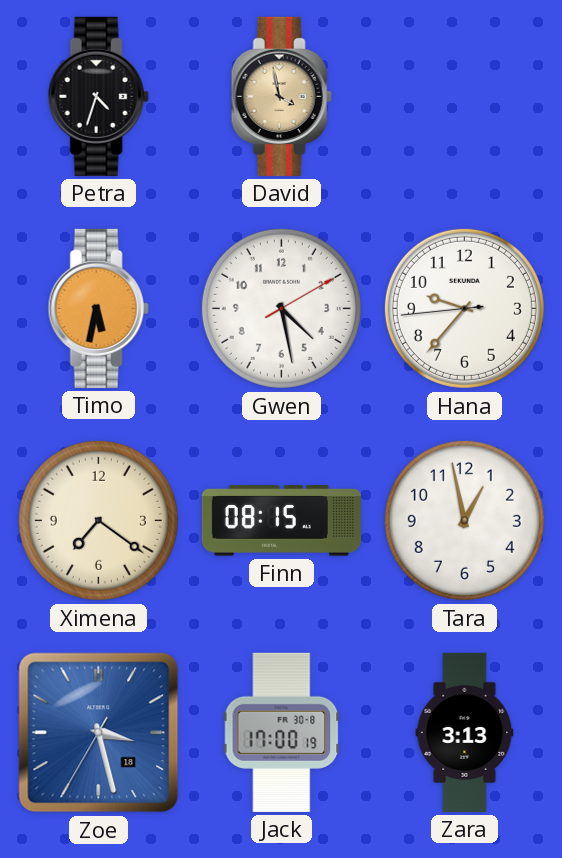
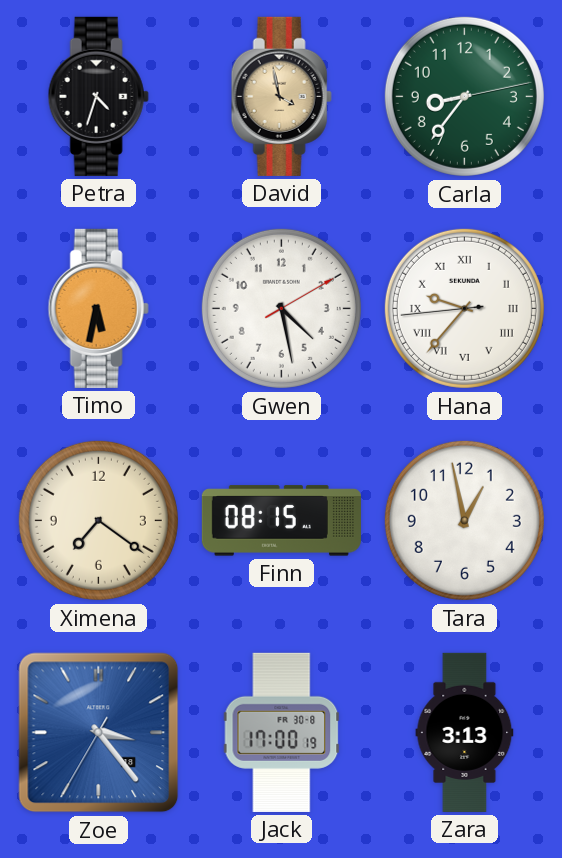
Carla: none -> 8:36 (464, 96)
Hana numerals: Arabic -> Roman (464, 308)
Zoe: 3:27 -> 3:23 (99, 733)
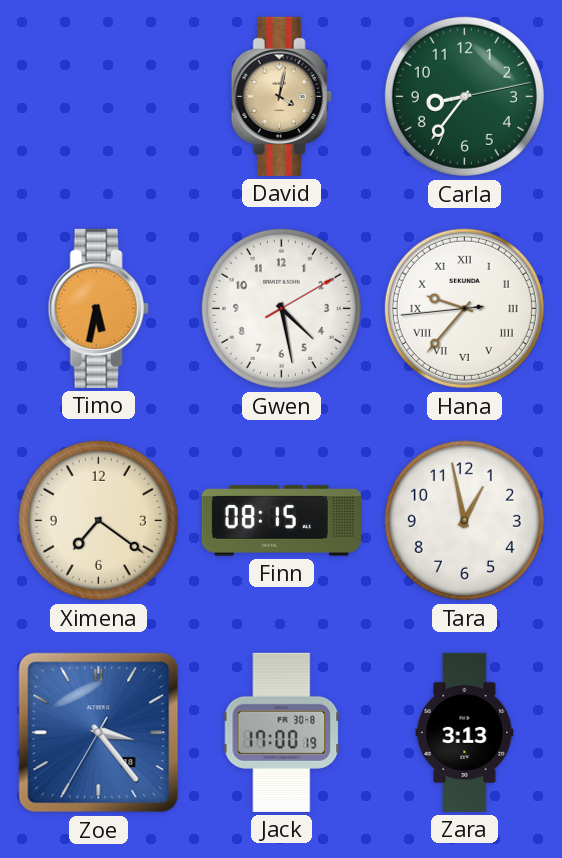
Petra: 4:33 -> none (98, 96)
David: 3:58 -> 4:02 (281, 96)
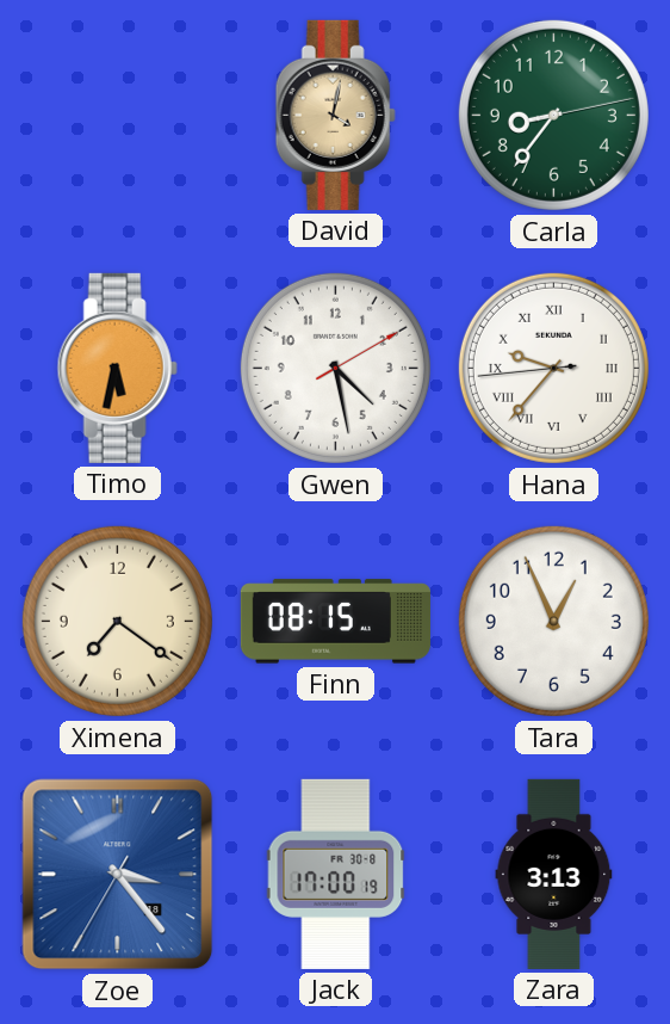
Tara: 12:58 -> 12:56 (553, 621)
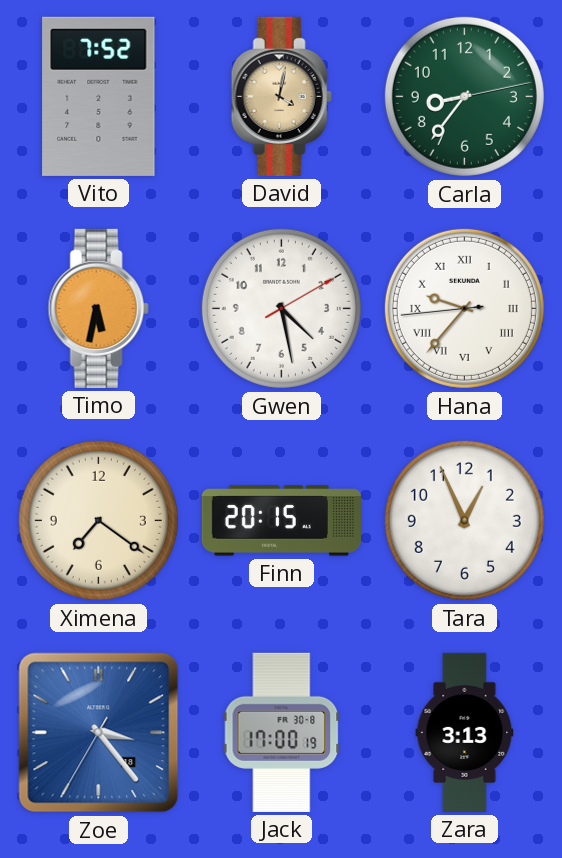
Vito: none -> 7:52 (99, 96)
Finn: 08:15 -> 20:15 (281, 521)
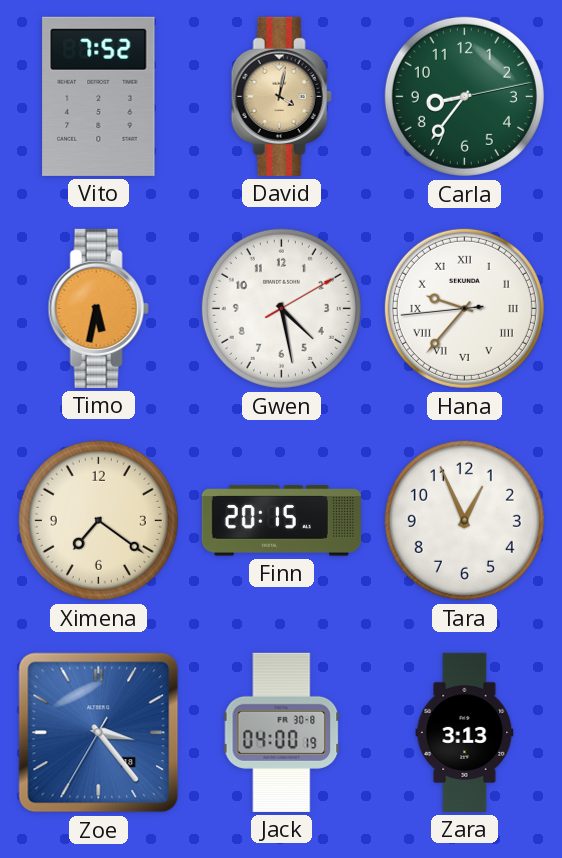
Jack: 17:00 -> 04:00 (282, 732)
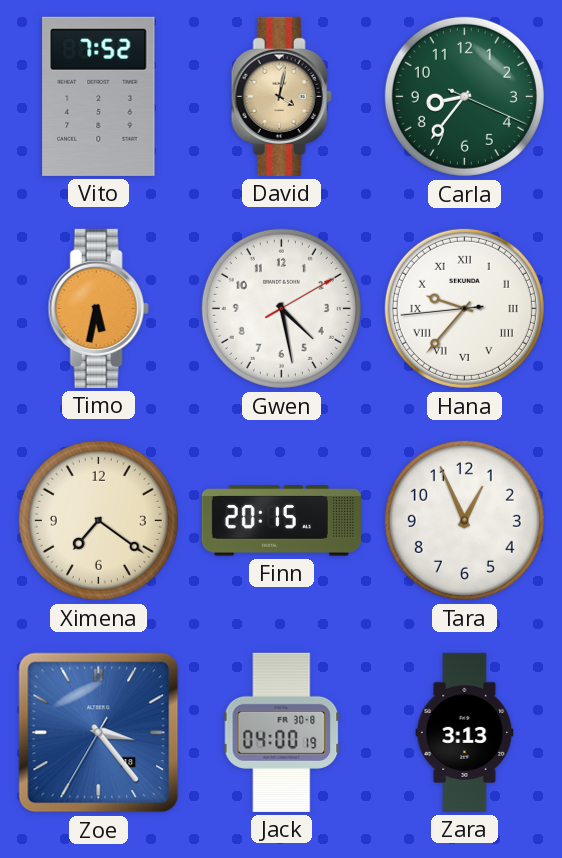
Carla: 8:36:13 -> 8:36:19 (464, 96)
